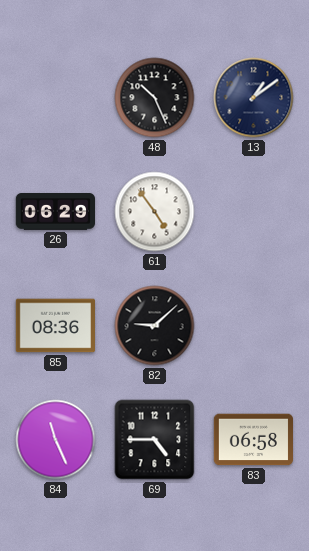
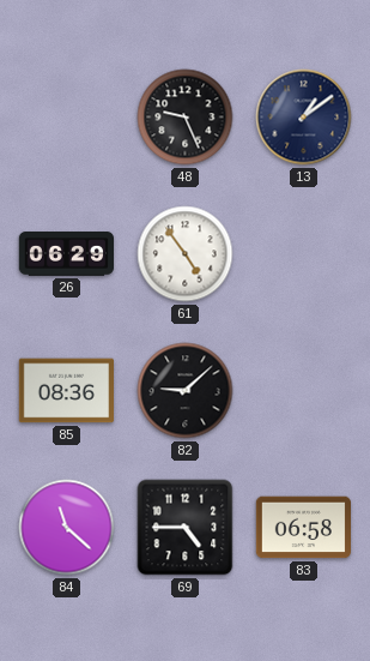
48: 10:26 -> 9:26 (186, 118)
84: 11:26 -> 11:22 (67, 528)
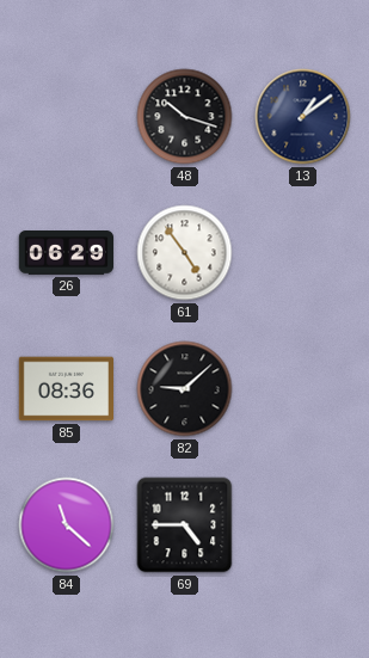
48: 9:26 -> 10:18 (185, 117)
83: 06:58 -> none (303, 528)
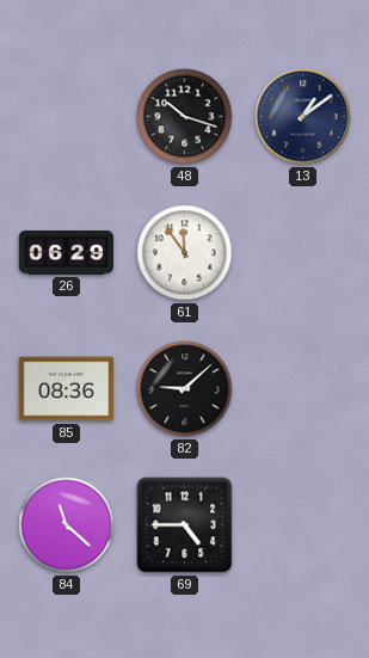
61: 4:54 -> 11:54 (185, 253)
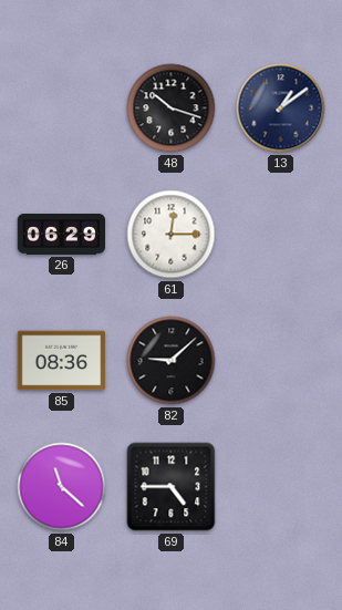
61: 11:54 -> 12:15 (172, 235)
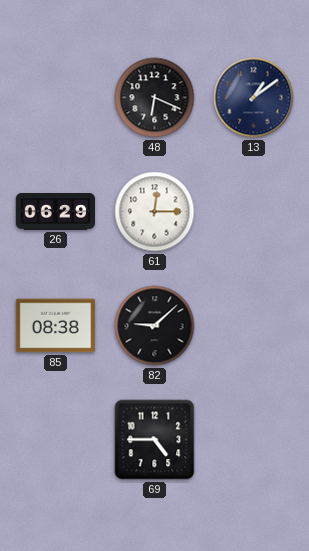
48: 10:18 -> 6:19 (155, 98)
85: 08:36 -> 08:38 (55, 326)
84: 11:22 -> none (62, 487)
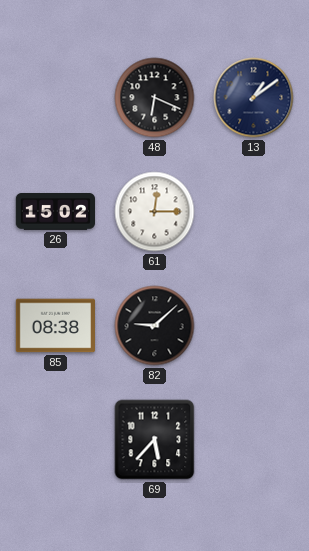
26: 06:29 -> 15:02 (55, 212)
69: 4:45 -> 5:37 (155, 440)
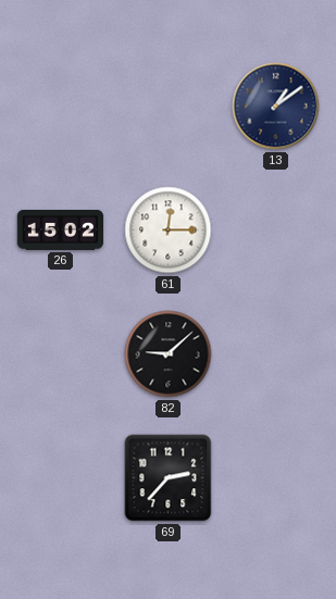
48: 6:19 -> none (155, 98)
85: 08:38 -> none (55, 326)
69: 5:37 -> 2:37 (169, 478)
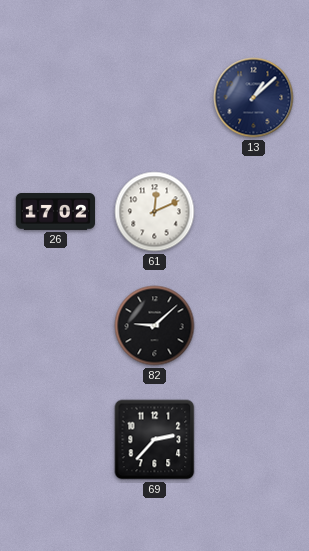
13: 1:09 -> 1:08 (254, 98)
26: 15:02 -> 17:02 (55, 212)
61: 12:15 -> 12:11 (155, 212)
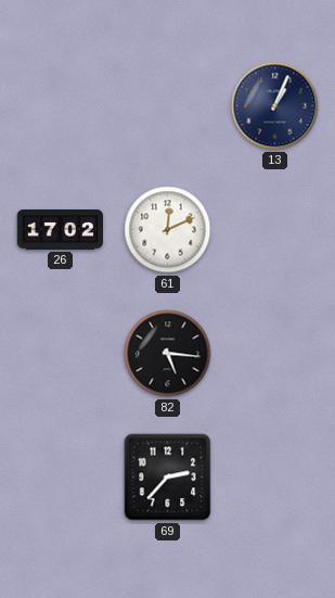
13: 1:08 -> 1:04 (275, 106)
82: 9:08 -> 5:16 (168, 354)
